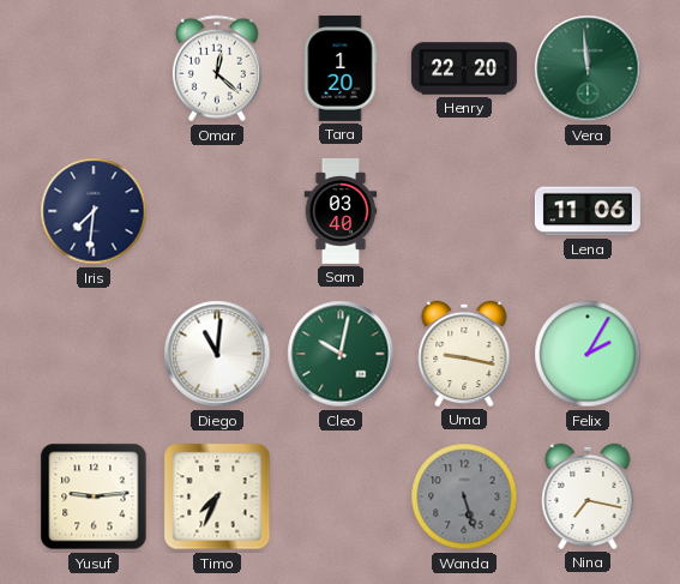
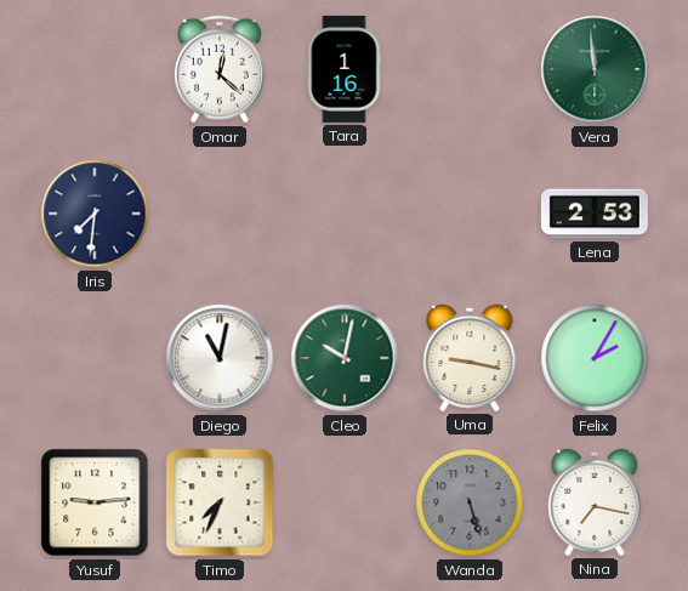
Tara: 1:20 -> 1:16 (345, 69)
Henry: 22:20 -> none (464, 68)
Sam: 03:40 -> none (341, 211)
Lena: 11:06 -> 2:53 (595, 214)
Diego: 11:01 -> 11:02 (220, 358)
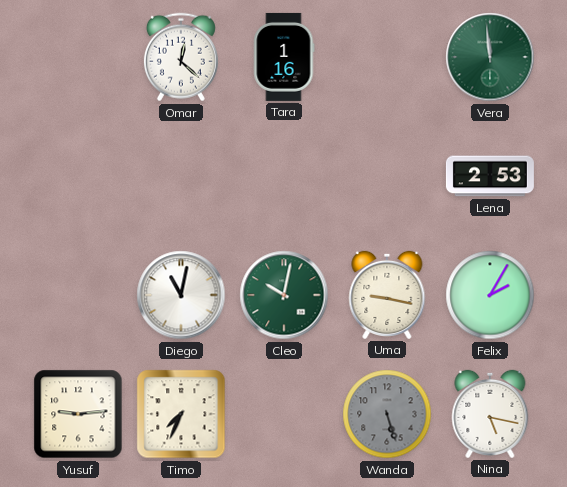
Iris: 7:31 -> none (95, 214)
Nina: 7:17 -> 5:17 (490, 414)
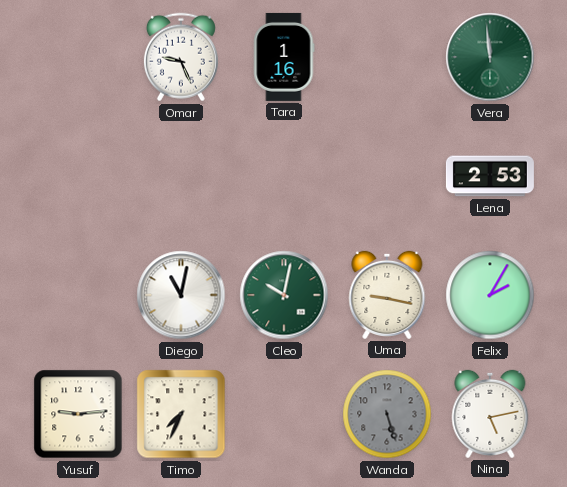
Omar: 12:22 -> 9:26 (181, 57)
Nina: 5:17 -> 5:13 (490, 414)
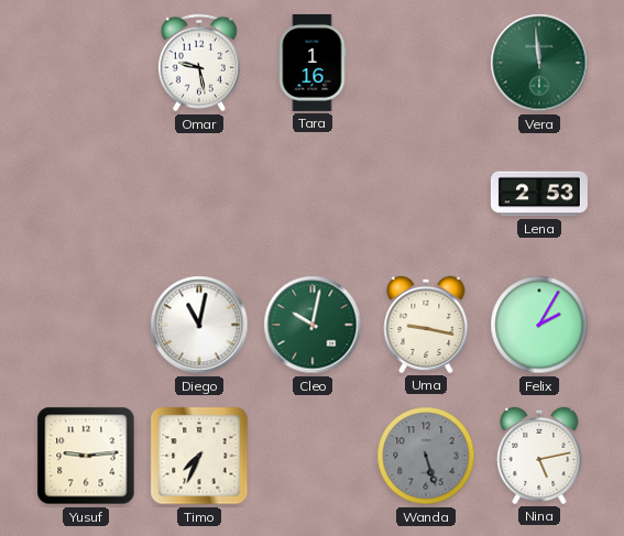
Omar: 9:26 -> 9:28 (199, 63)
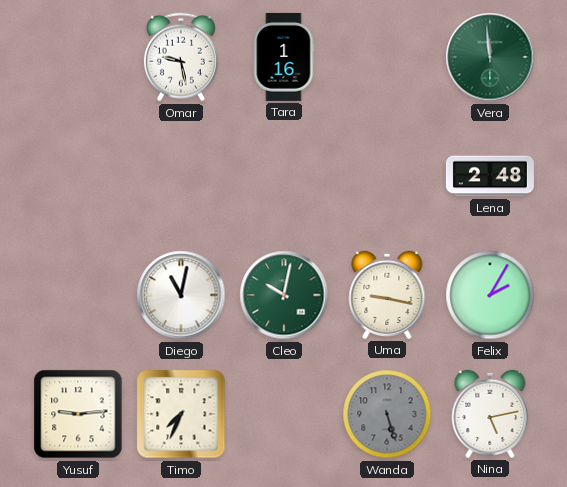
Lena: 2:53 -> 2:48 (490, 176)
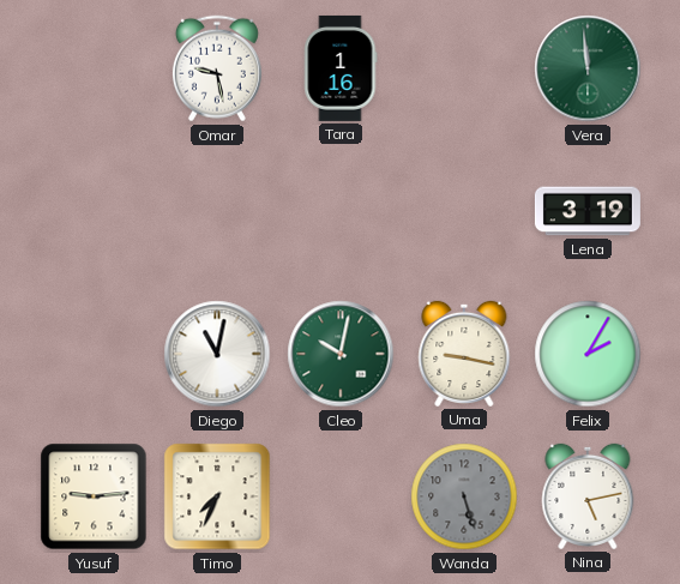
Lena: 2:48 -> 3:19 (588, 211)
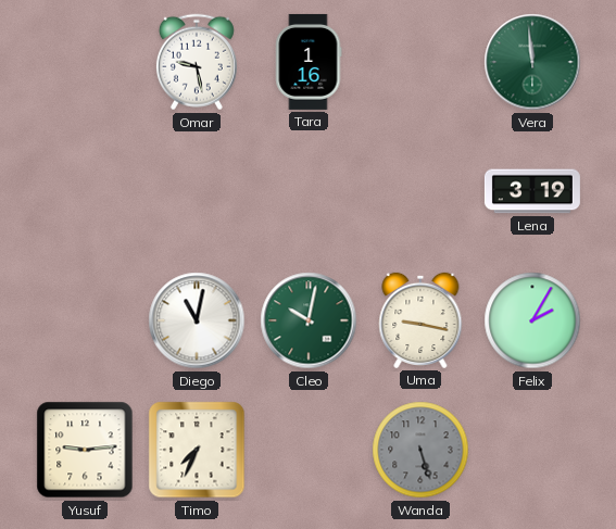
Nina: 5:13 -> none (588, 496)
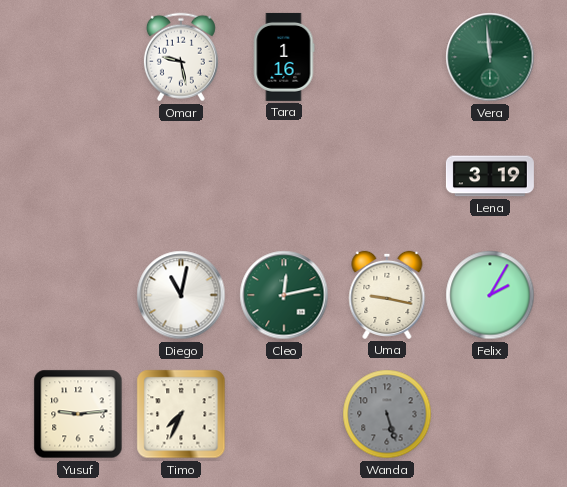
Cleo: 10:02 -> 12:13 (284, 295)
